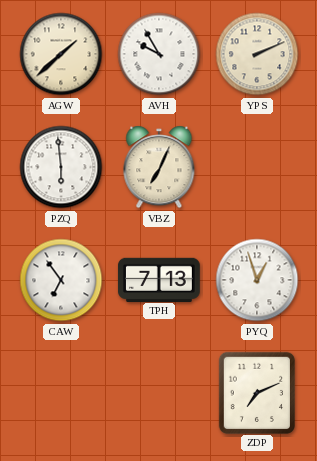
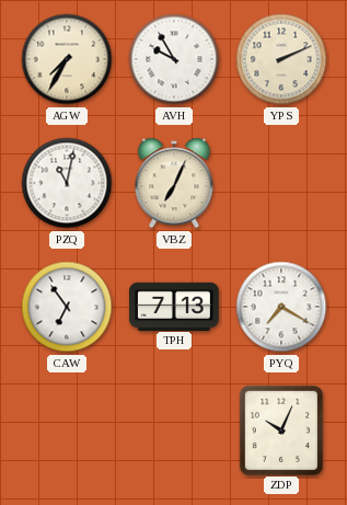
AGW: 1:38 -> 7:35 (67, 59)
PZQ: 5:59 -> 11:02 (67, 183)
PYQ: 12:57 -> 7:20 (281, 307)
ZDP: 7:11 -> 10:04 (280, 429)
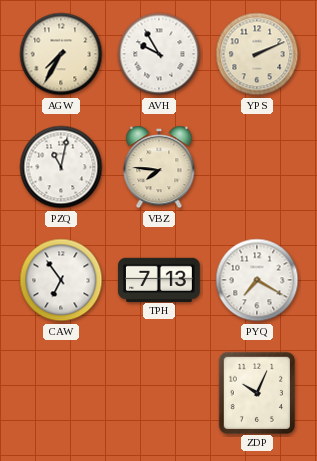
VBZ: 7:04 -> 7:46 (159, 167)
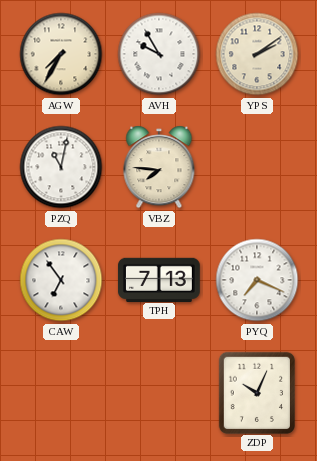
YPS: 2:11 -> 2:09 (257, 54)
PYQ: 7:20 -> 7:19 (257, 280)
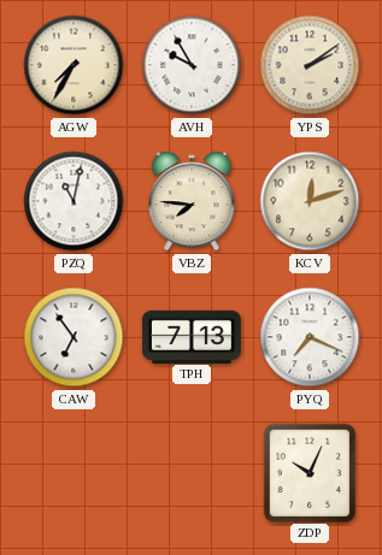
KCV: none -> 12:12 (310, 201)
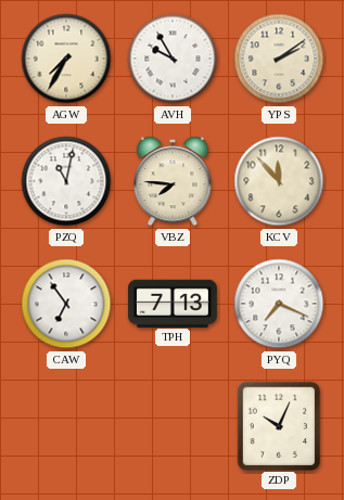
KCV: 12:12 -> 11:53 (279, 181)
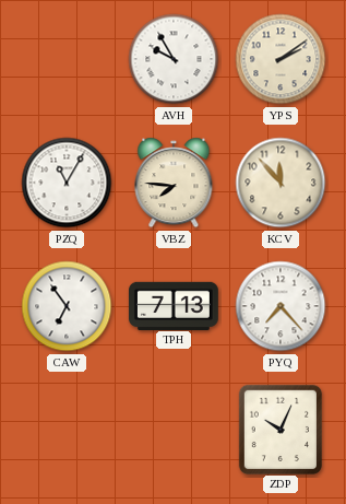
AGW: 7:35 -> none (66, 59)
PZQ: 11:02 -> 11:05 (67, 183)
PYQ: 7:19 -> 7:23 (281, 306)
